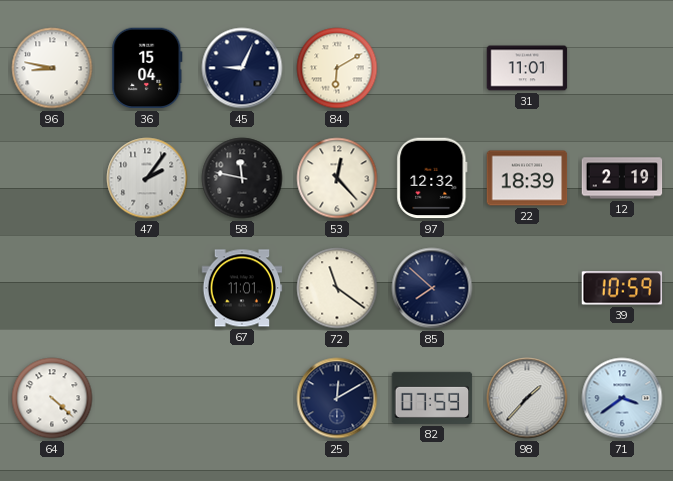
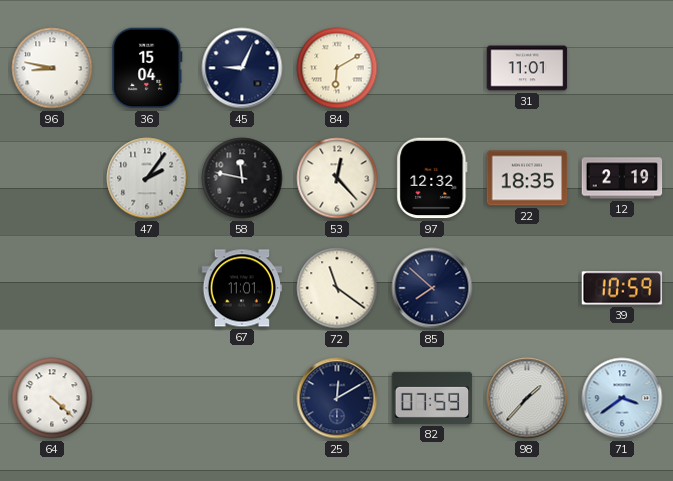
22: 18:39 -> 18:35 (527, 178)
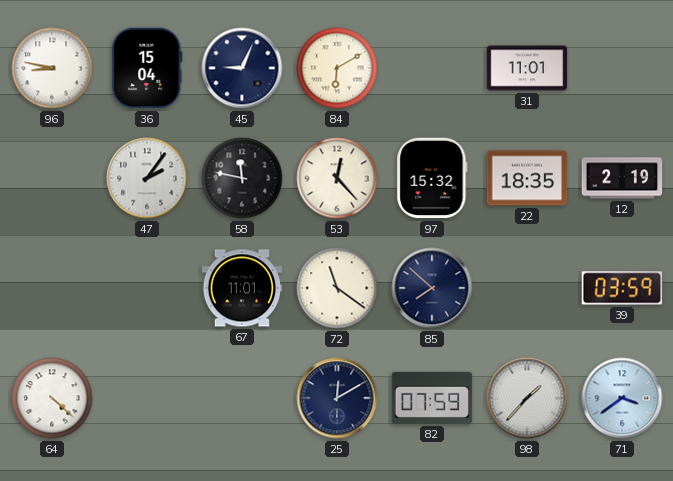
97: 12:32 -> 15:32 (432, 178)
39: 10:59 -> 03:59 (622, 288)
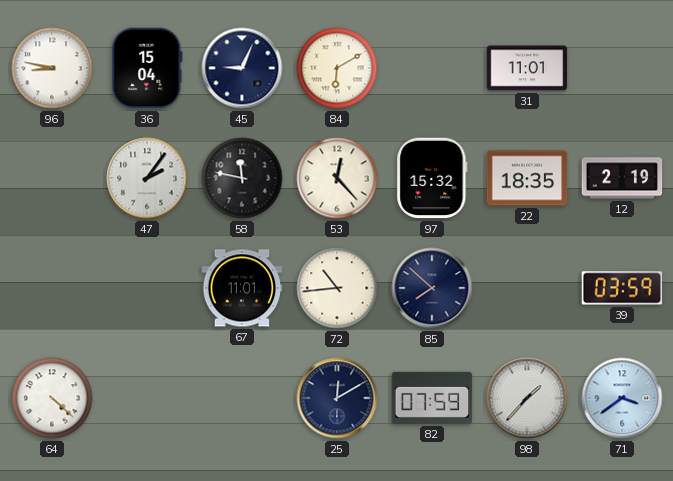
72: 11:21 -> 10:44 (337, 288)
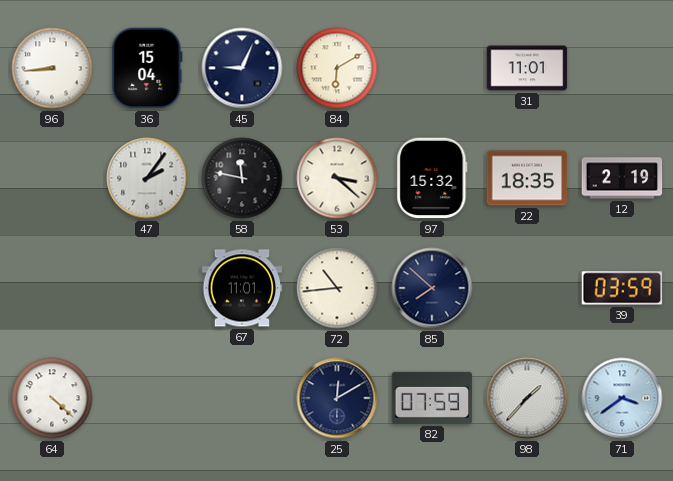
96: 8:47 -> 8:44 (52, 68)
53: 12:23 -> 3:22 (337, 178)
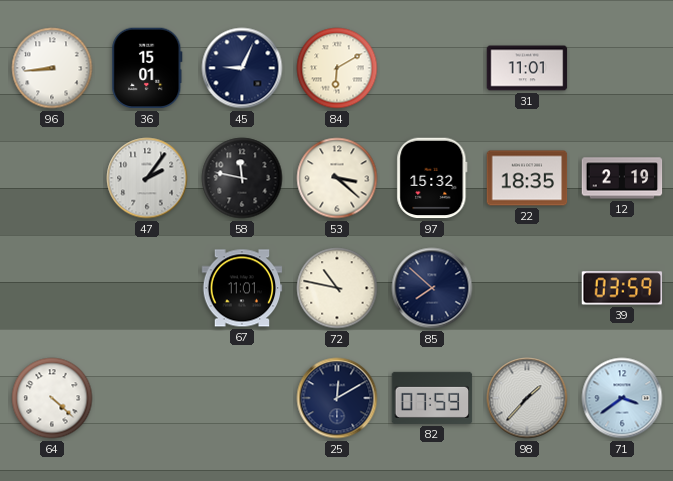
36: 15:04 -> 15:01 (147, 68)
72: 10:44 -> 10:47 (337, 288)
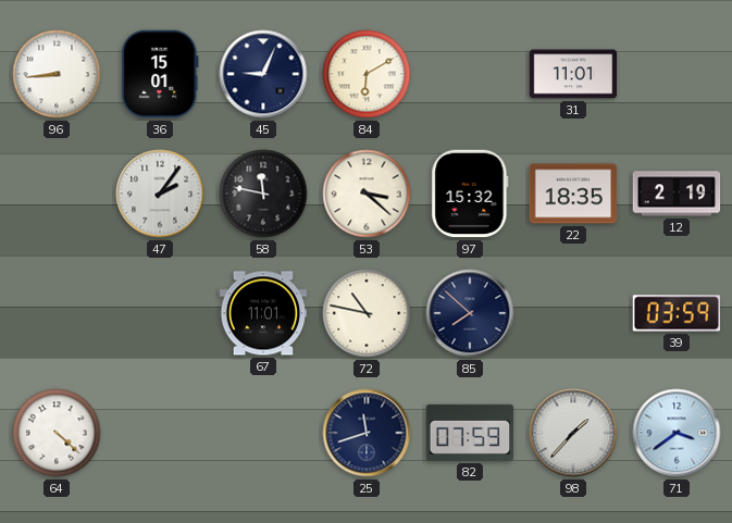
25: 12:10 -> 11:42 (367, 433)
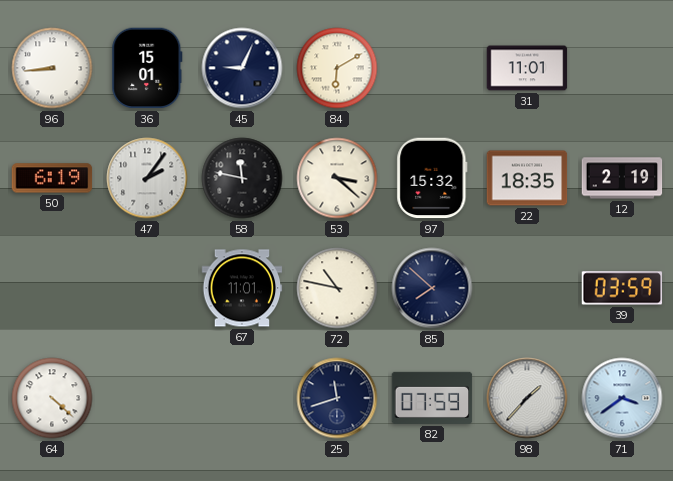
50: none -> 6:19 (52, 178)
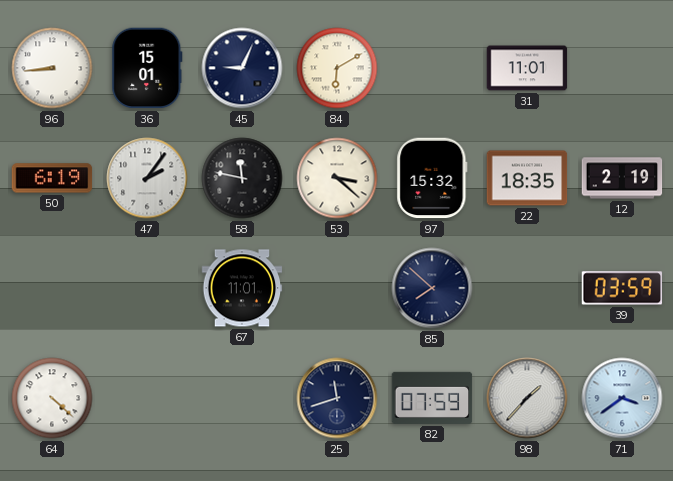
72: 10:47 -> none (337, 288)
